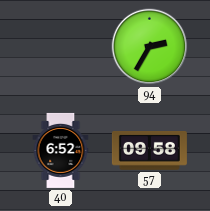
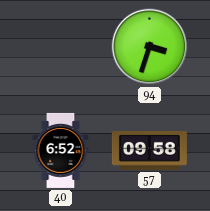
94: 2:35 -> 3:33 (150, 47)
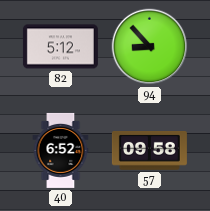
82: none -> 5:12 (60, 47)
94: 3:33 -> 8:53 (150, 47)
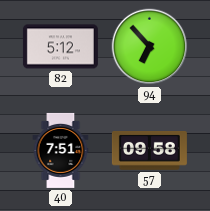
94: 8:53 -> 6:53 (150, 47)
40: 6:52 -> 7:51 (61, 150)
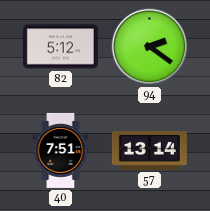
94: 6:53 -> 2:21 (150, 47)
57: 09:58 -> 13:14 (149, 151)
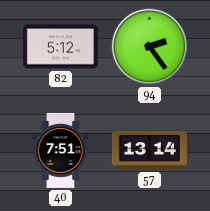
94: 2:21 -> 2:24 (150, 47)
